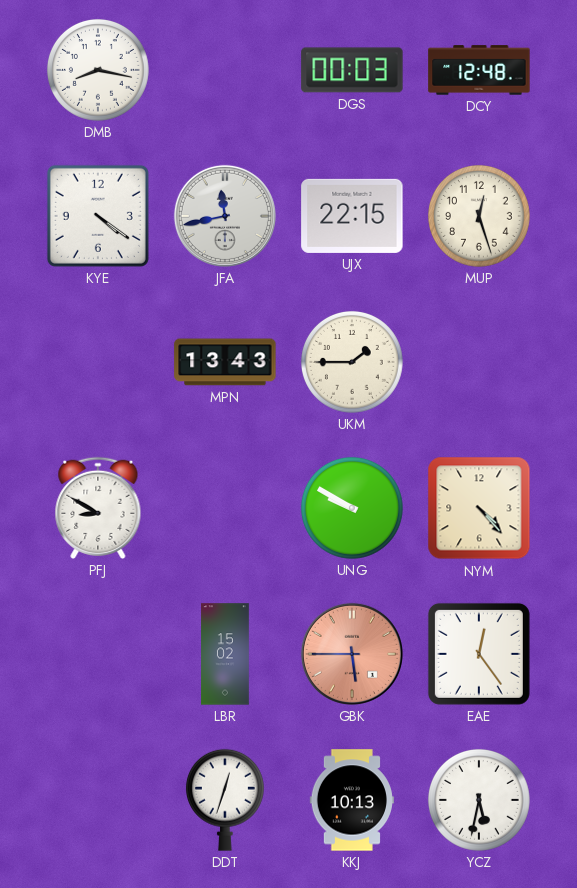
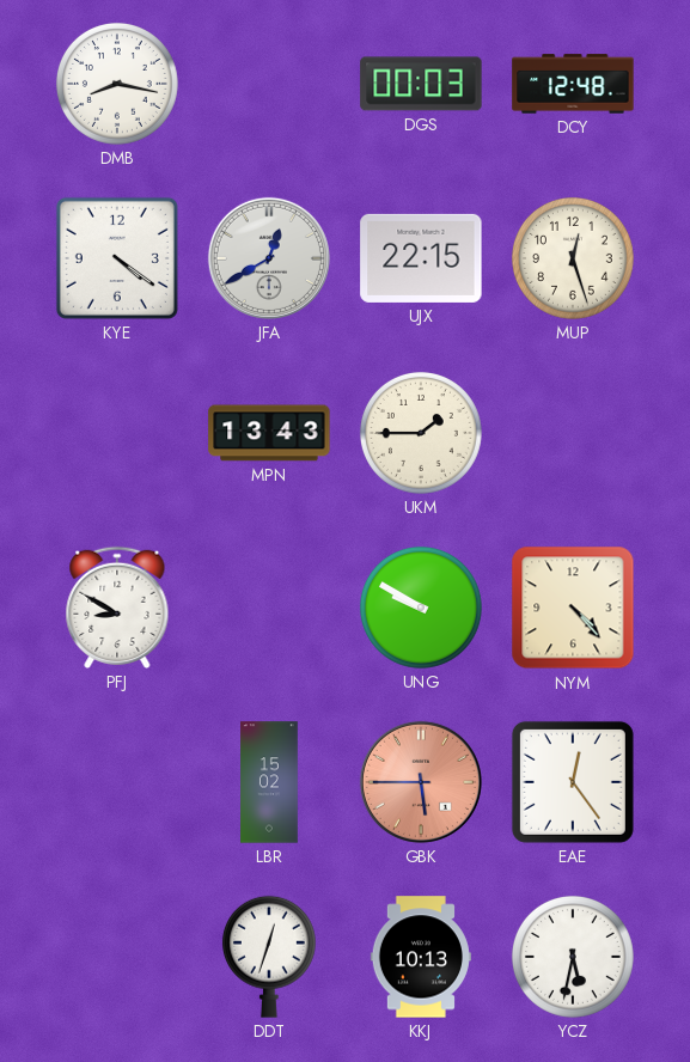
JFA: 11:43 -> 12:40 (269, 258)
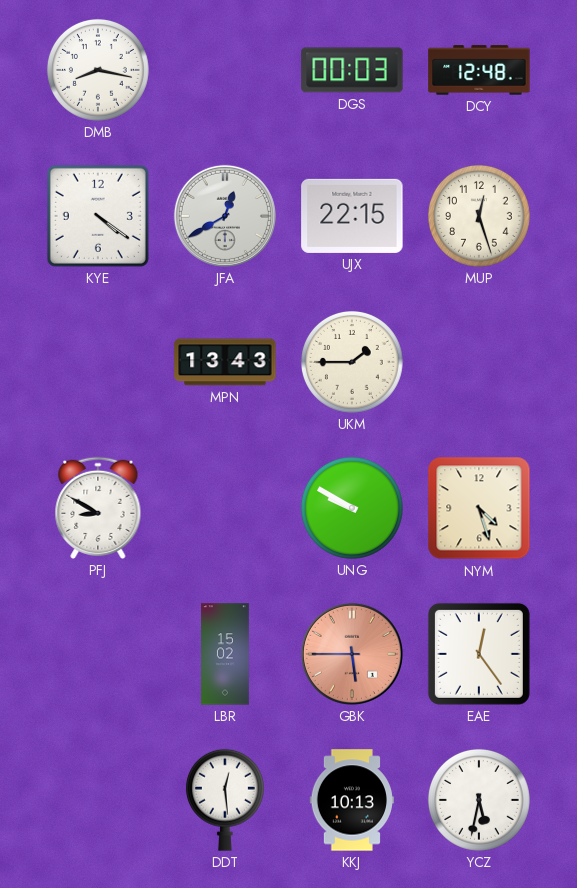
NYM: 4:23 -> 4:27 (479, 508)
DDT: 12:33 -> 12:29 (225, 800)
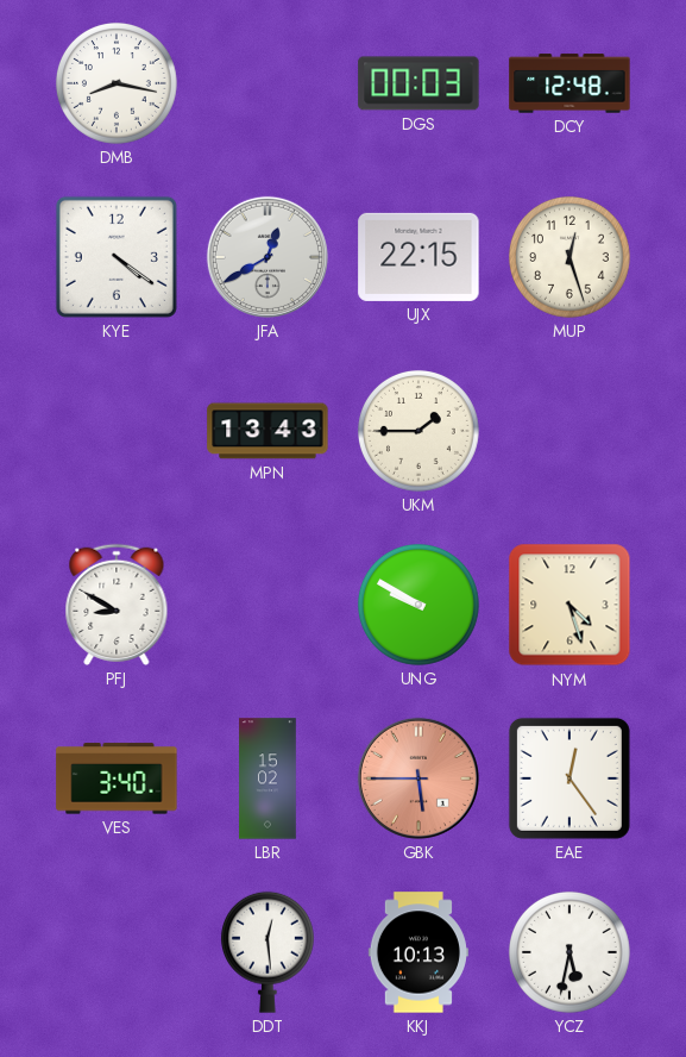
VES: none -> 3:40 (117, 778)
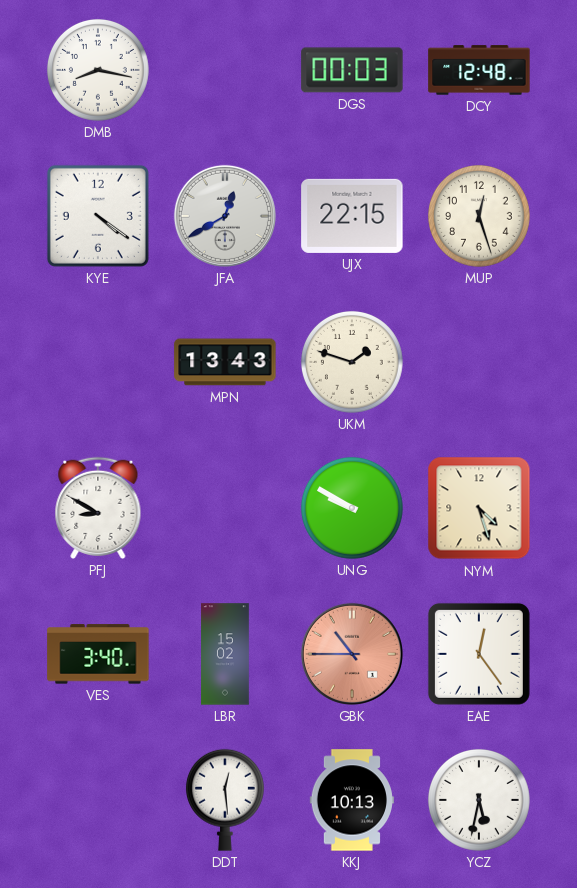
UKM: 1:45 -> 1:48 (352, 362)
GBK: 5:45 -> 10:45 (352, 654)
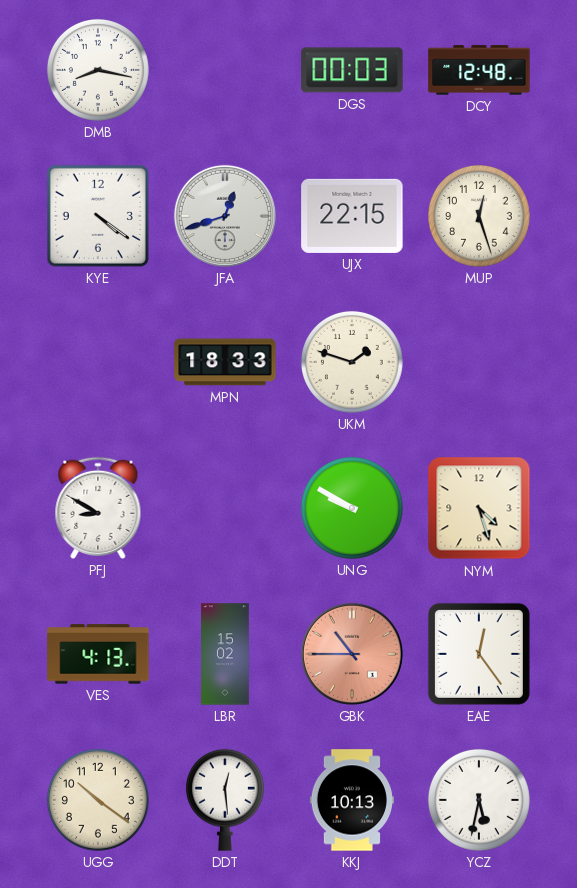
JFA: 12:40 -> 12:42 (225, 216)
MPN: 13:43 -> 18:33 (225, 362)
VES: 3:40 -> 4:13 (98, 654)
UGG: none -> 10:21 (98, 800)
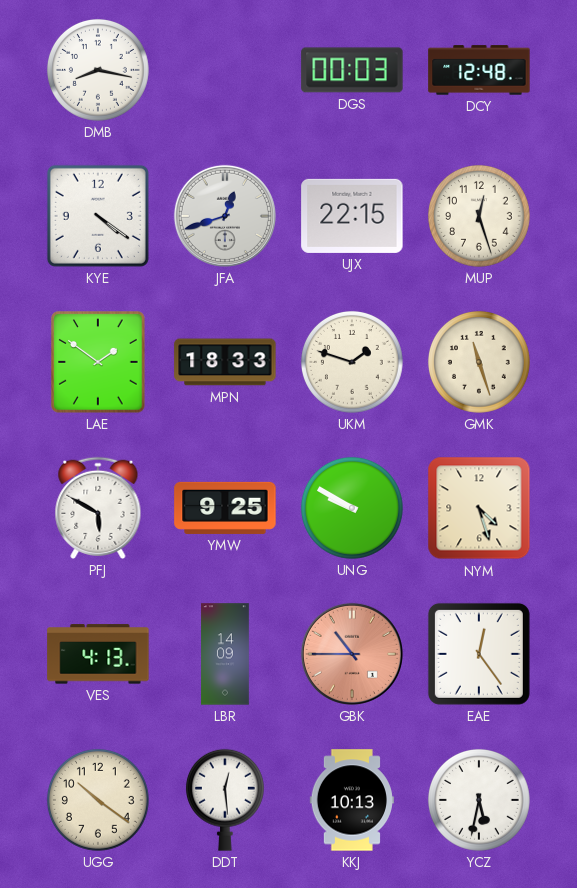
LAE: none -> 1:51 (98, 362)
GMK: none -> 11:27 (479, 362)
PFJ: 8:50 -> 5:50 (98, 508)
YMW: none -> 9:25 (225, 508)
LBR: 15:02 -> 14:09 (225, 654)
